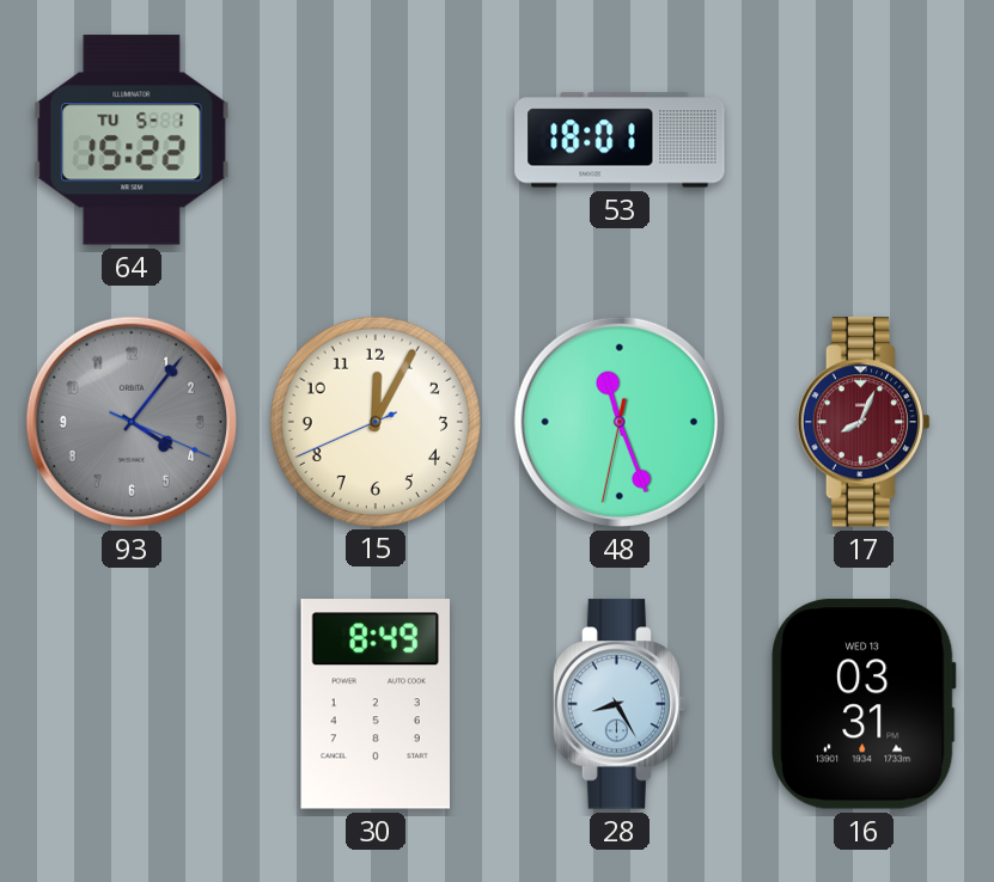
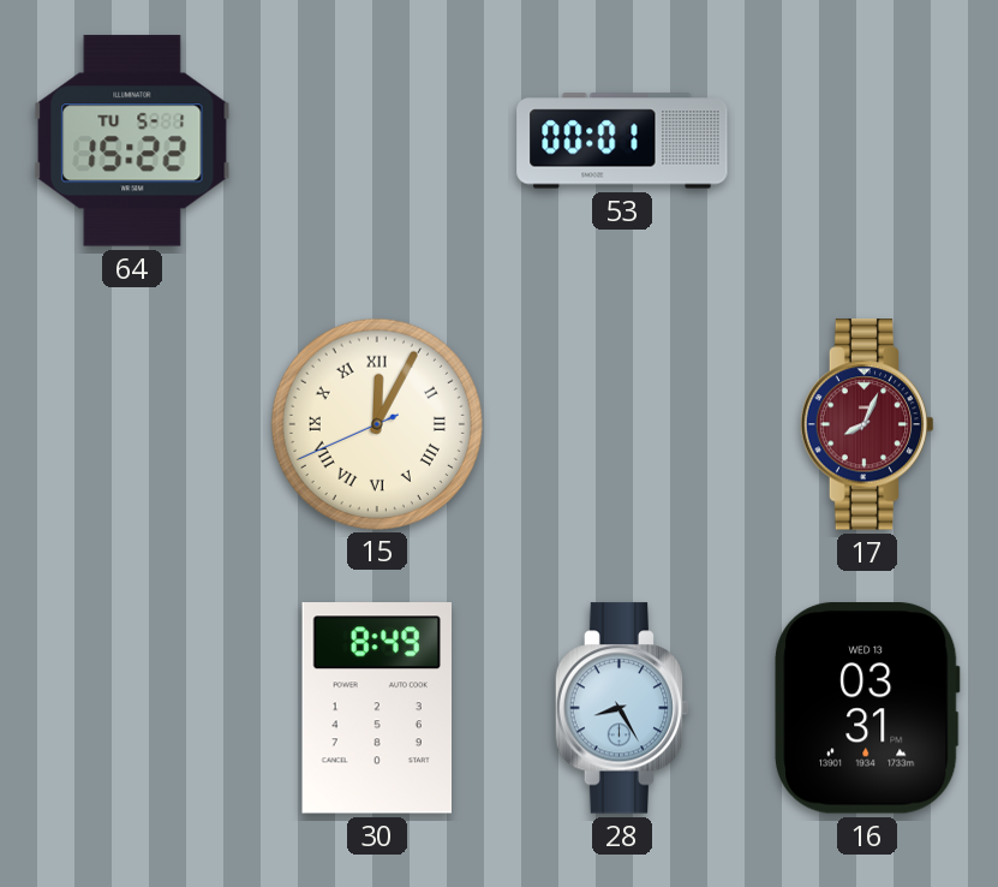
53: 18:01 -> 00:01 (622, 141)
93: 4:06 -> none (132, 422)
15 numerals: Arabic -> Roman (376, 423)
48: 11:26 -> none (620, 422)
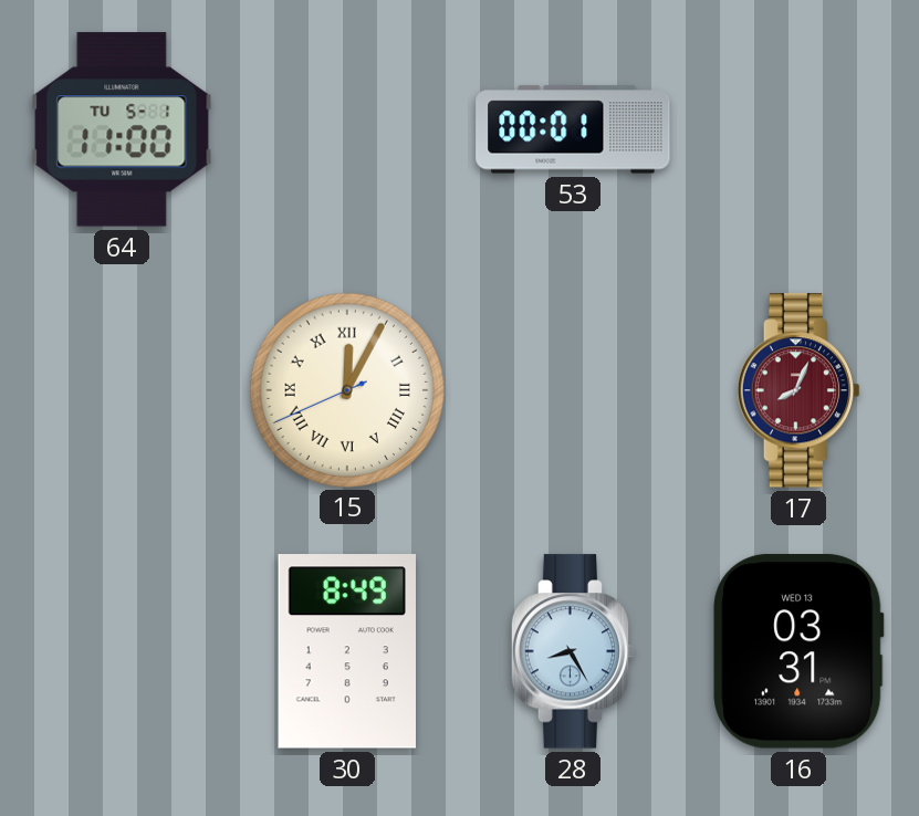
64: 15:22 -> 11:00 (122, 129)
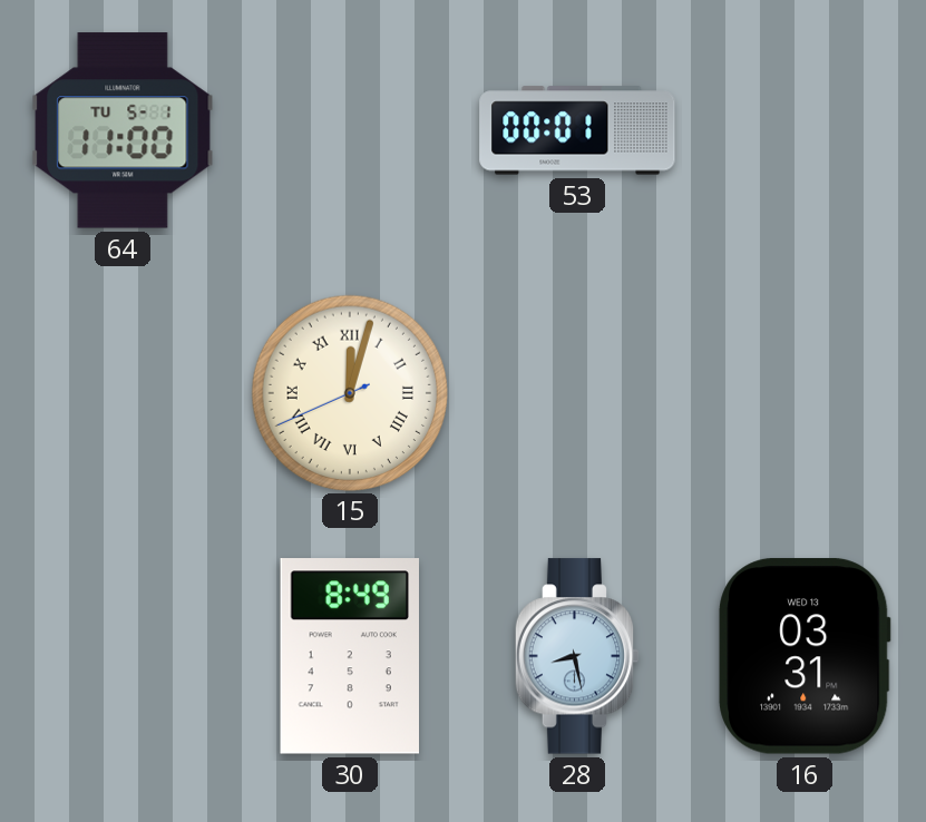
15: 12:04 -> 12:02 (349, 392)
17: 8:04 -> none (798, 390)
28: 8:25 -> 8:28 (577, 656)
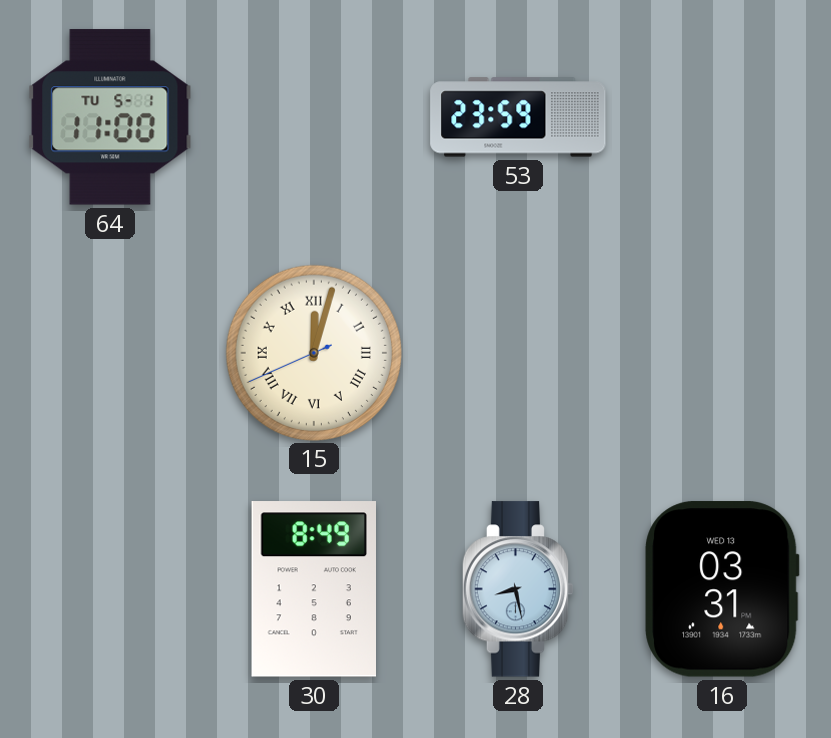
53: 00:01 -> 23:59 (518, 117)
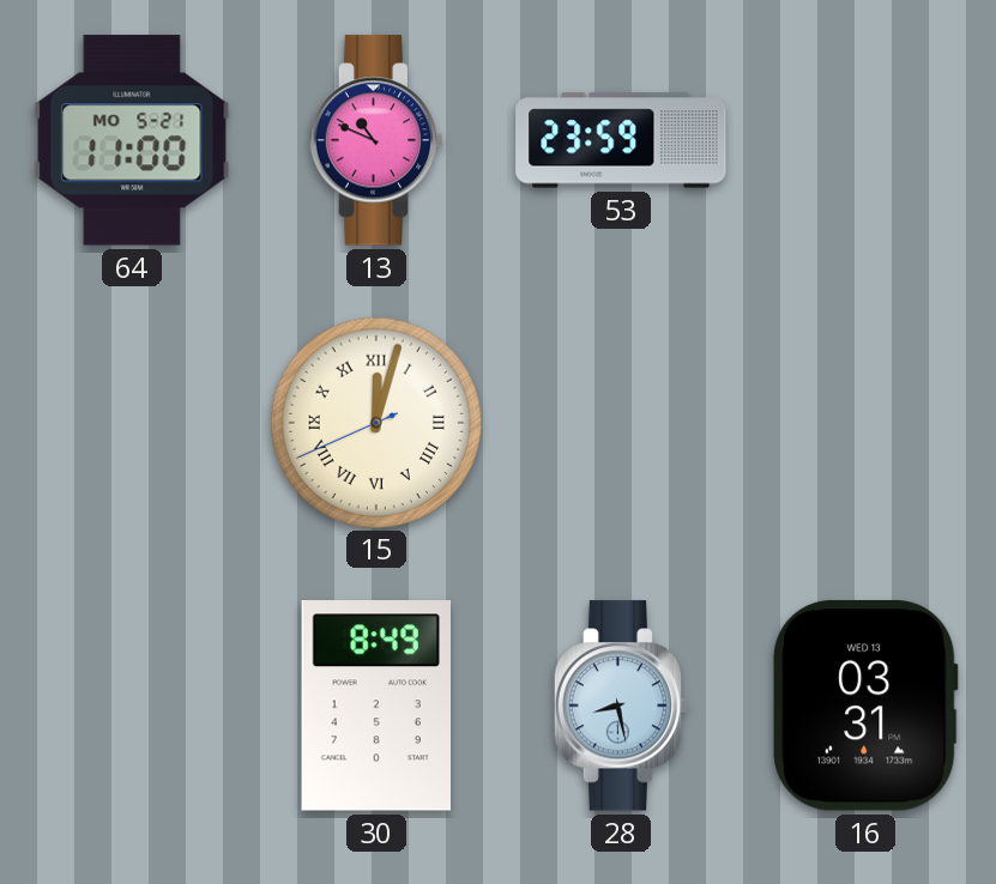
64 date: TU 5-1 -> MO 5-21 (132, 140)
13: none -> 10:49 (376, 140)
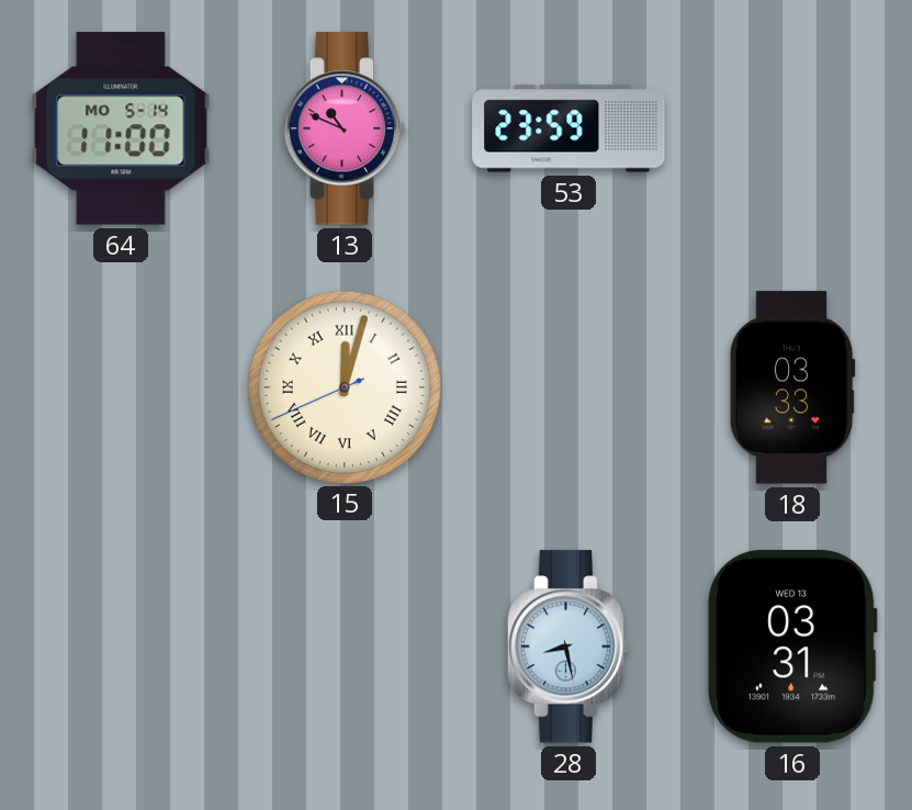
64 date: MO 5-21 -> MO 5-14 (121, 128)
18: none -> 03:33 (792, 387)
30: 8:49 -> none (375, 706)
